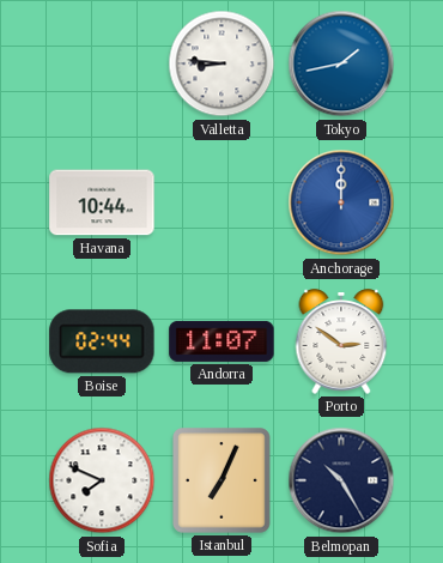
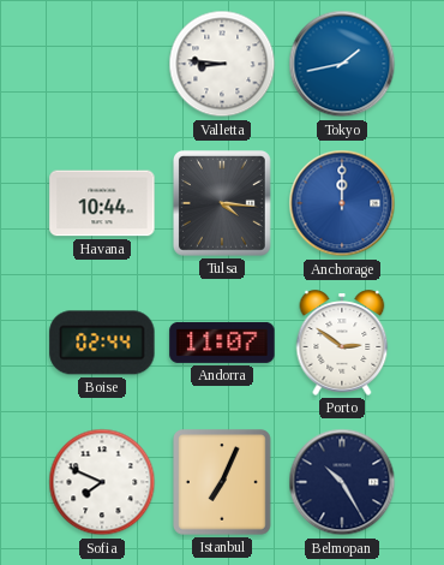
Tulsa: none -> 4:16 (222, 203)
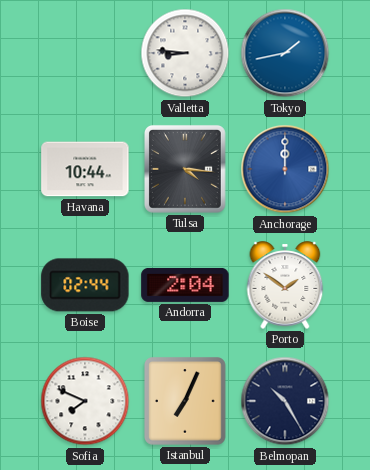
Andorra: 11:07 -> 2:04 (185, 285)
Porto: 2:51 -> 1:51 (285, 285)
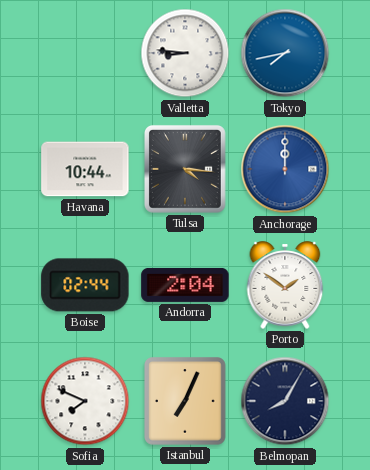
Tokyo: 1:43 -> 7:43 (285, 53)
Belmopan: 10:25 -> 8:05 (285, 401)
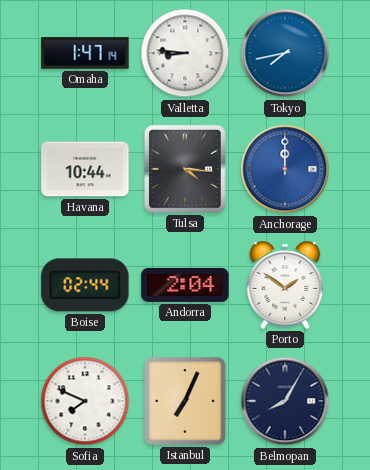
Omaha: none -> 1:47 (85, 53)
